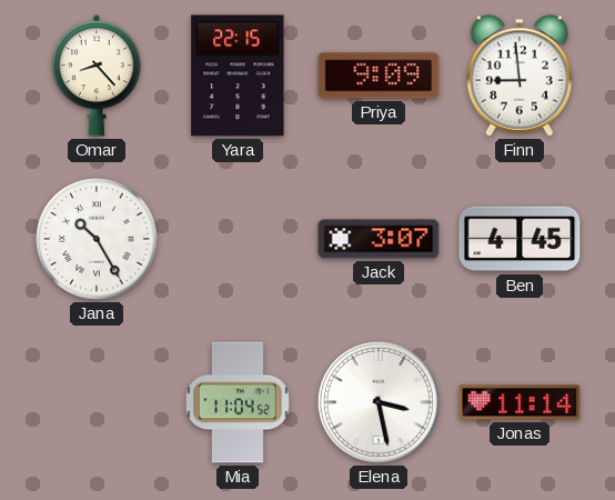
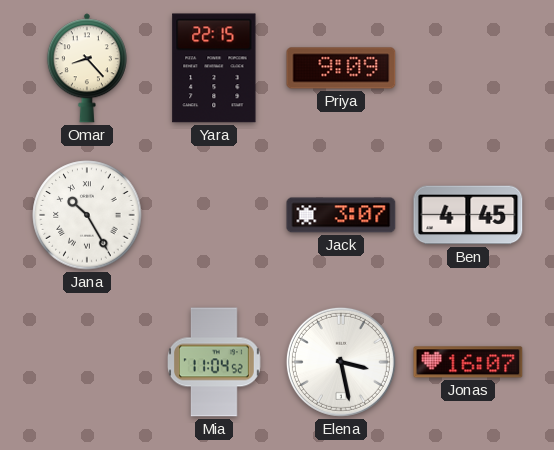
Finn: 8:59 -> none (518, 76)
Jonas: 11:14 -> 16:07 (468, 362)
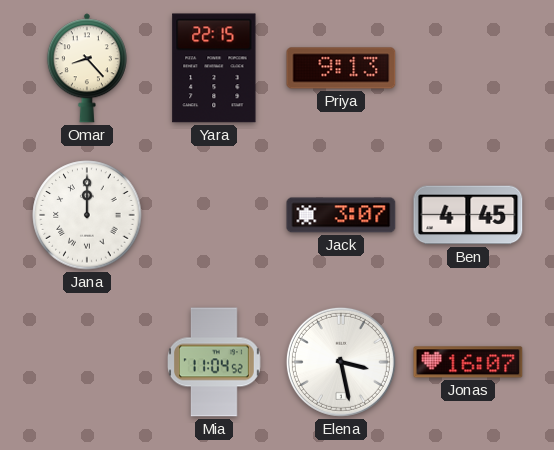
Priya: 9:09 -> 9:13 (341, 68)
Jana: 10:25 -> 12:00 (87, 215)
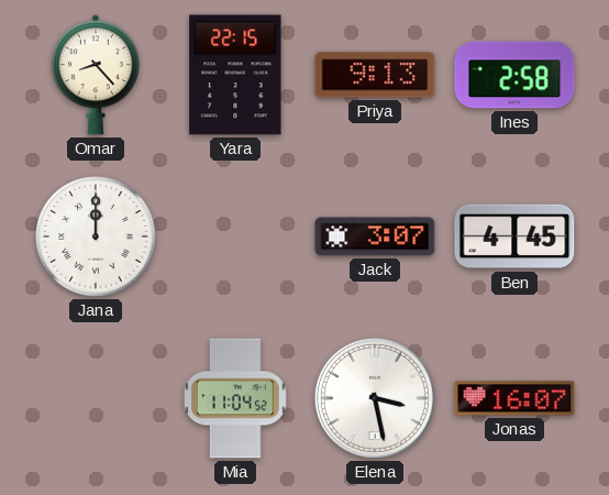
Ines: none -> 2:58 (514, 75)
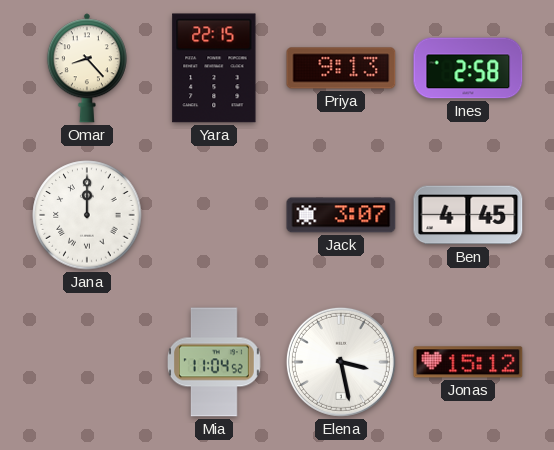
Jonas: 16:07 -> 15:12 (468, 362)
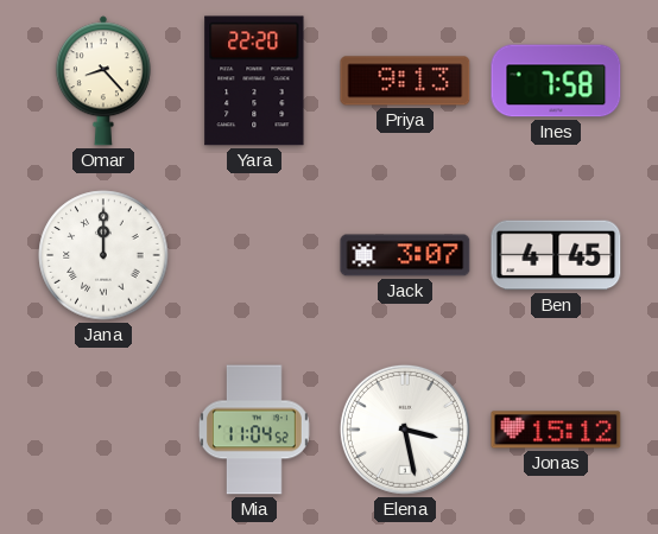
Yara: 22:15 -> 22:20 (254, 81)
Ines: 2:58 -> 7:58 (556, 81)
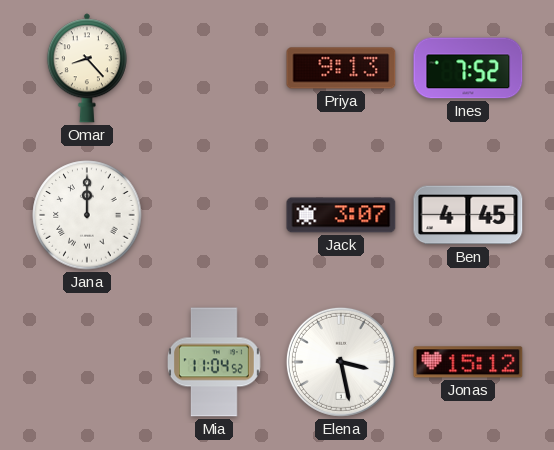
Yara: 22:20 -> none (254, 81)
Ines: 7:58 -> 7:52 (468, 68)
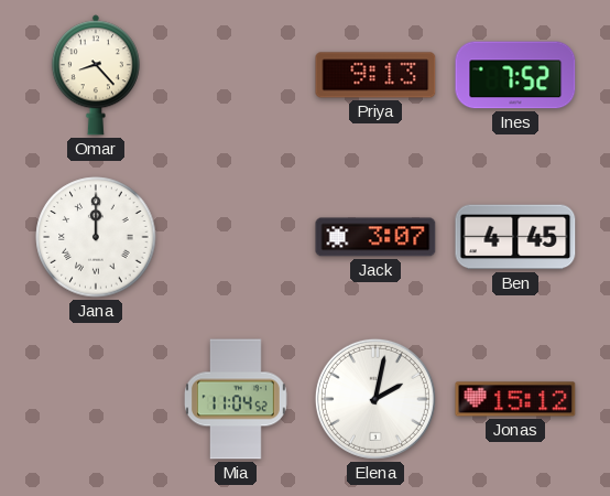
Elena: 3:28 -> 2:02 (375, 399)
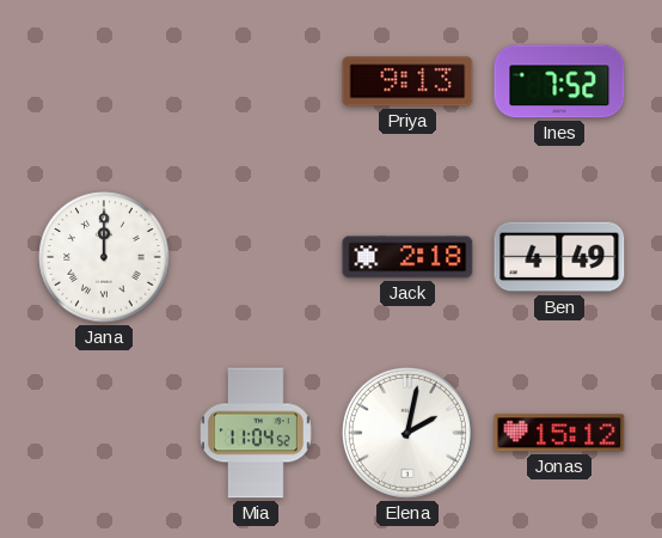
Omar: 8:23 -> none (96, 75)
Jack: 3:07 -> 2:18 (407, 257)
Ben: 4:45 -> 4:49 (559, 257)
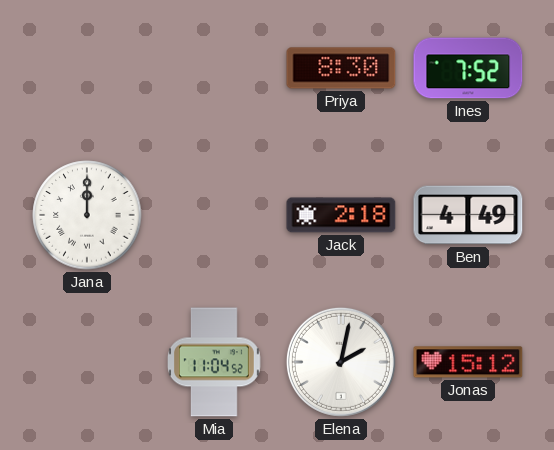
Priya: 9:13 -> 8:30 (341, 68)
